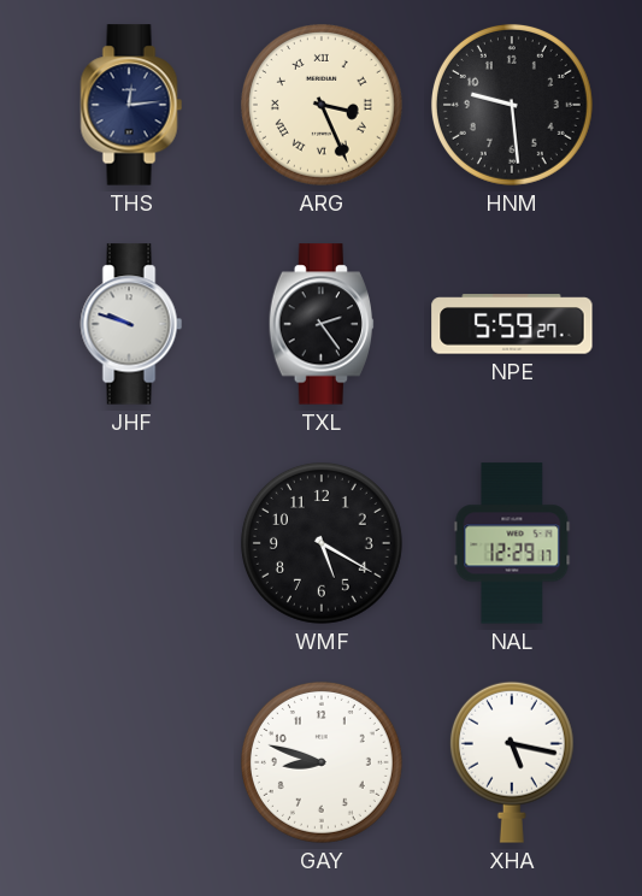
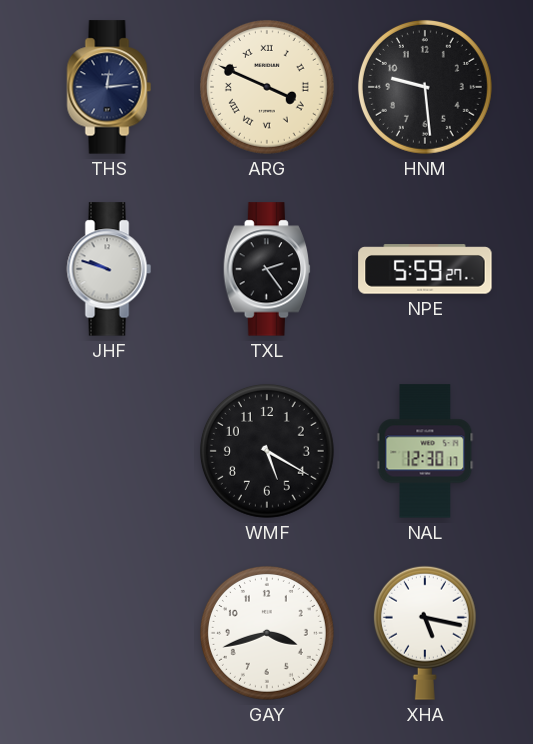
ARG: 3:26 -> 3:49 (267, 87)
NAL: 12:29 -> 12:30 (425, 451)
GAY: 8:48 -> 3:42 (267, 633)
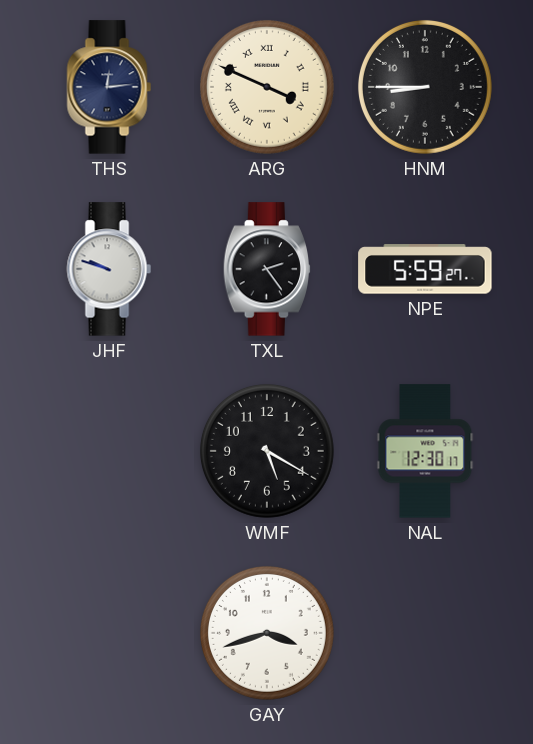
HNM: 9:29 -> 8:45 (425, 87)
XHA: 5:17 -> none (425, 633)
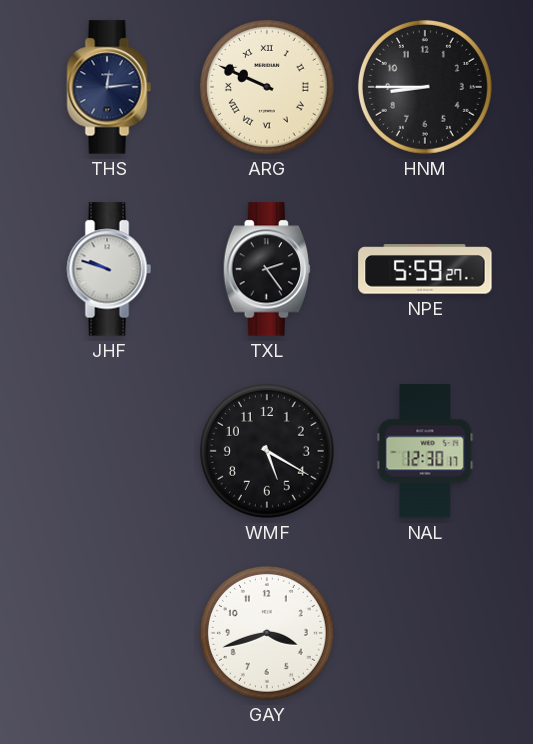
ARG: 3:49 -> 9:49 (267, 87)
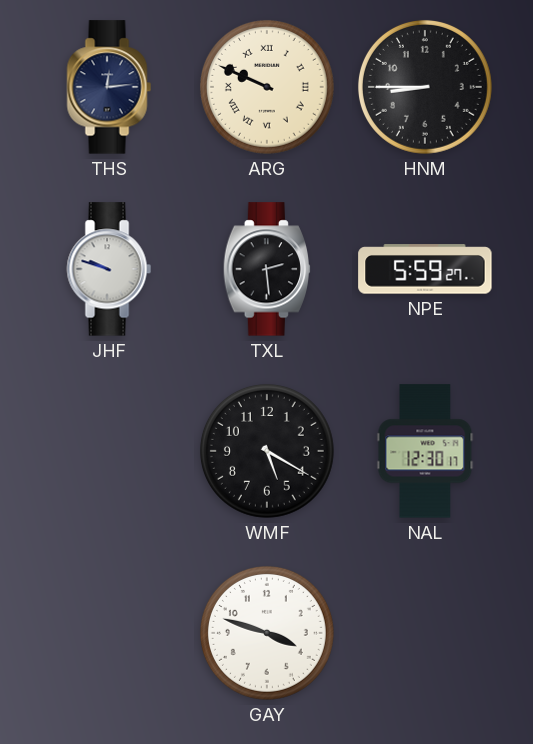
TXL: 2:24 -> 2:29 (267, 269)
GAY: 3:42 -> 3:48 (267, 633)
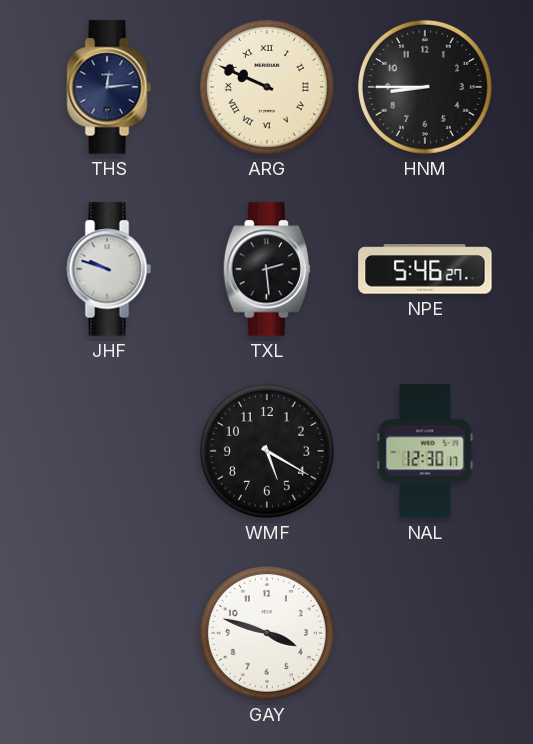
NPE: 5:59 -> 5:46 (425, 269)
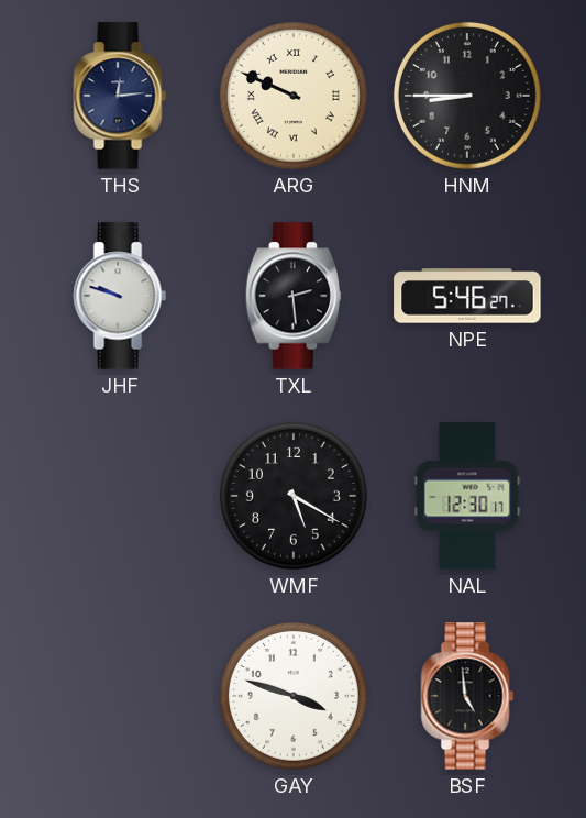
BSF: none -> 4:59 (467, 696)
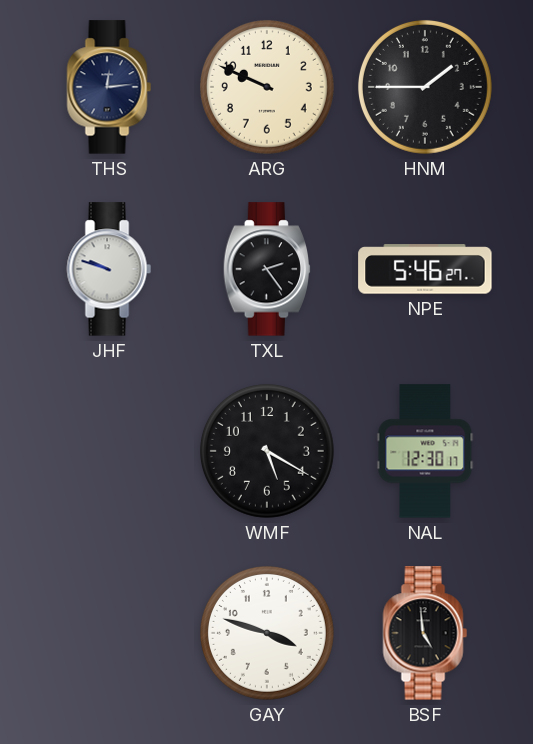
ARG numerals: Roman -> Arabic (267, 87)
HNM: 8:45 -> 1:45 (425, 87)
TXL: 2:29 -> 2:24 (267, 269)
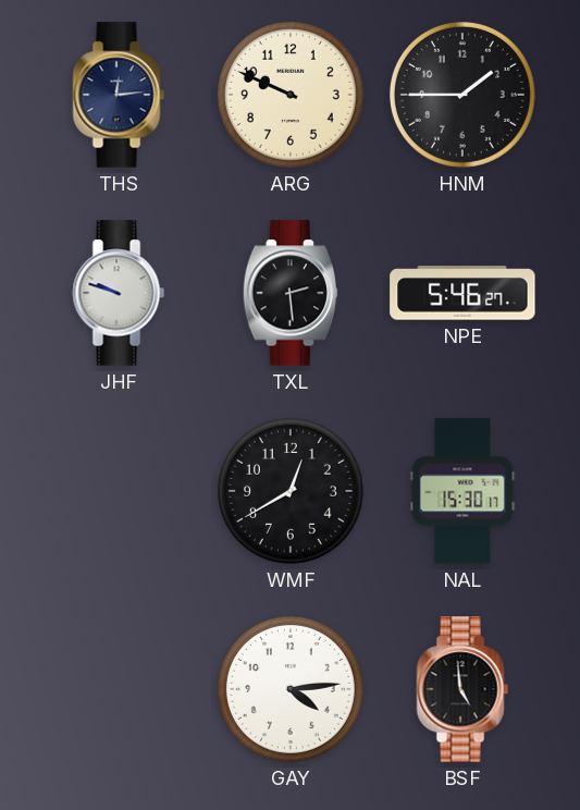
TXL: 2:24 -> 2:29 (291, 293)
WMF: 5:20 -> 12:40 (291, 491)
NAL: 12:30 -> 15:30 (462, 491)
GAY: 3:48 -> 4:14 (291, 689)
